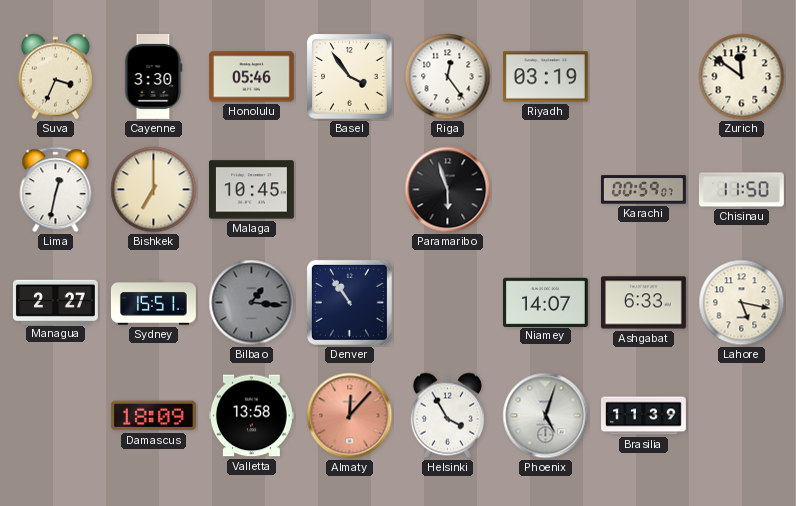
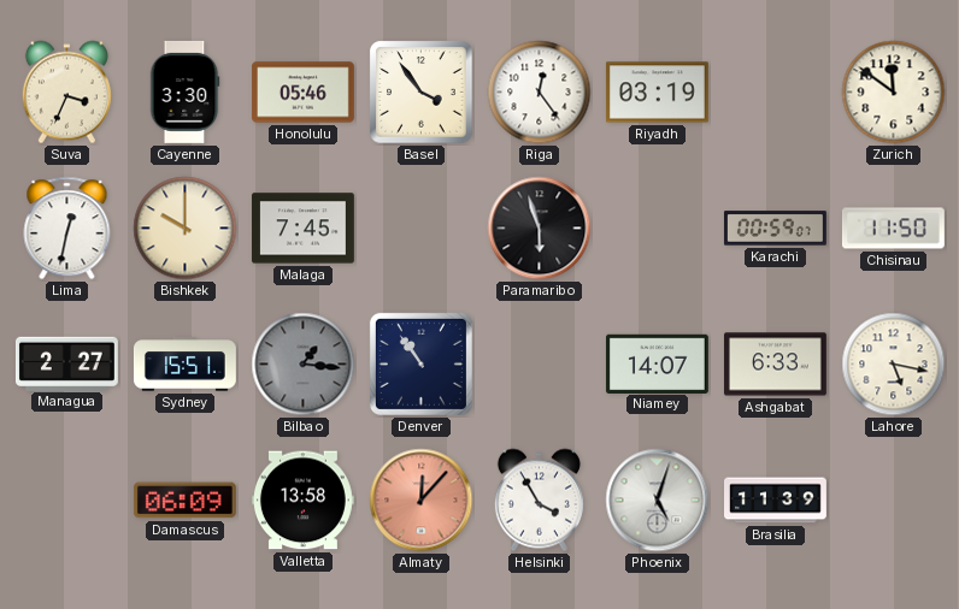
Bishkek: 7:00 -> 10:00 (186, 229)
Malaga: 10:45 -> 7:45 (302, 229)
Damascus: 18:09 -> 06:09 (184, 501)
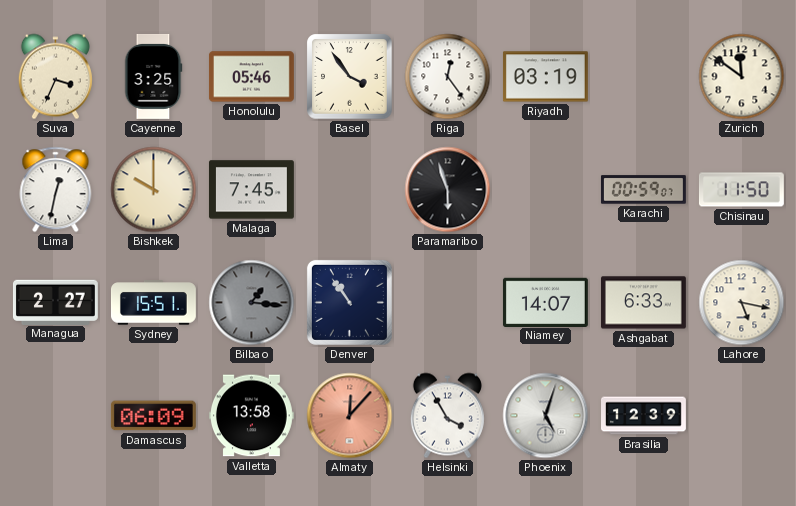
Cayenne: 3:30 -> 3:25 (153, 76)
Brasilia: 11:39 -> 12:39 (644, 416)
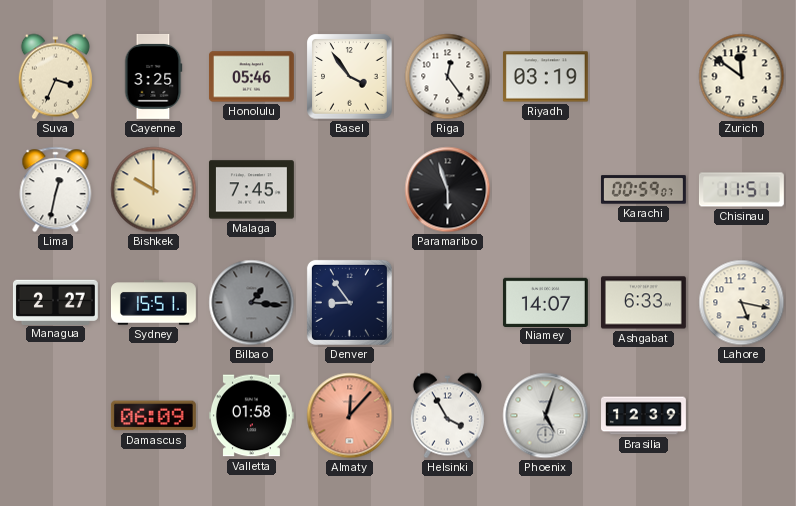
Chisinau: 11:50 -> 11:51 (741, 190)
Denver: 10:54 -> 8:54 (349, 302)
Valletta: 13:58 -> 01:58 (251, 416)
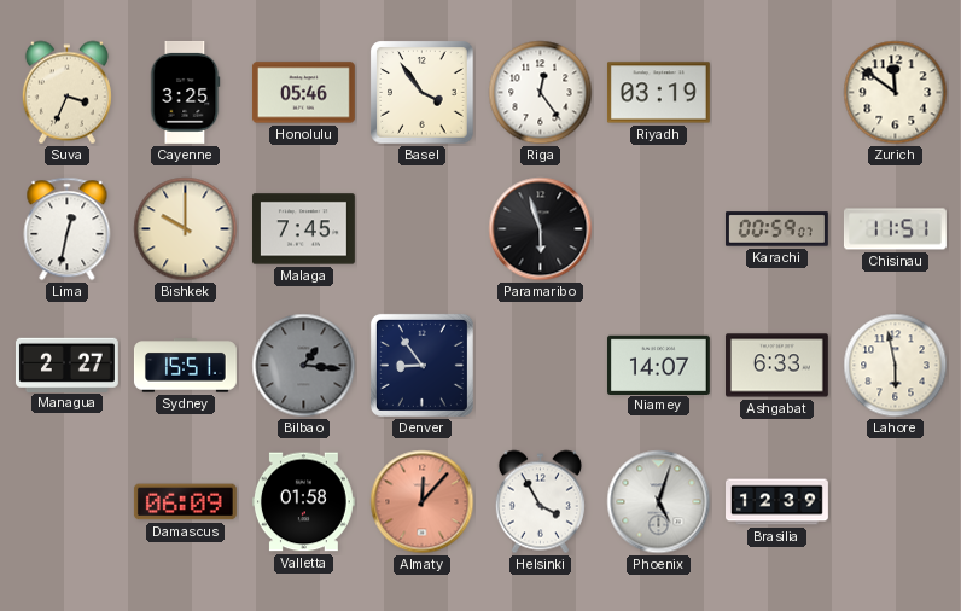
Lahore: 5:17 -> 5:58 (896, 366)
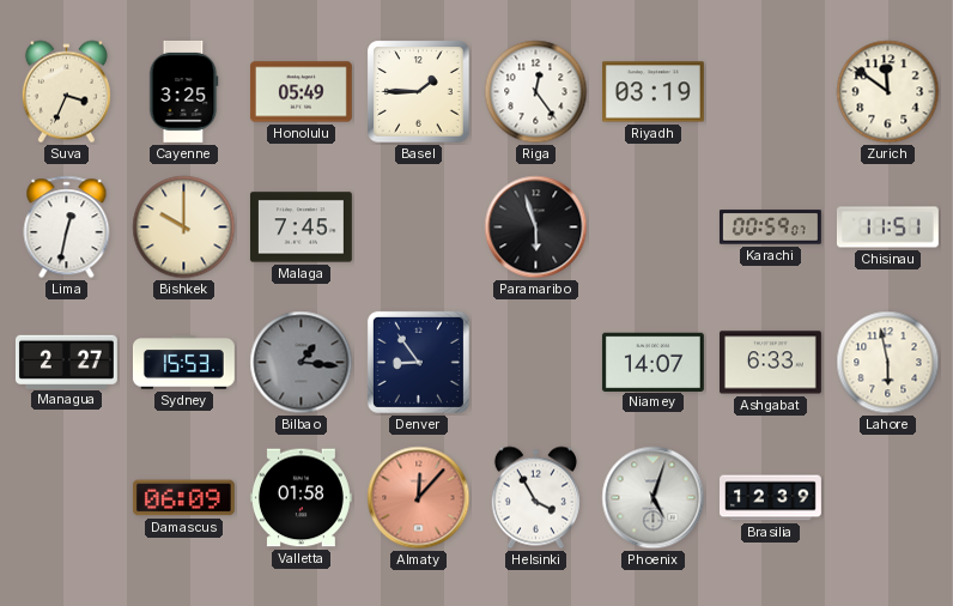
Honolulu: 05:46 -> 05:49 (301, 92)
Basel: 3:54 -> 1:45 (419, 92)
Sydney: 15:51 -> 15:53 (183, 363)
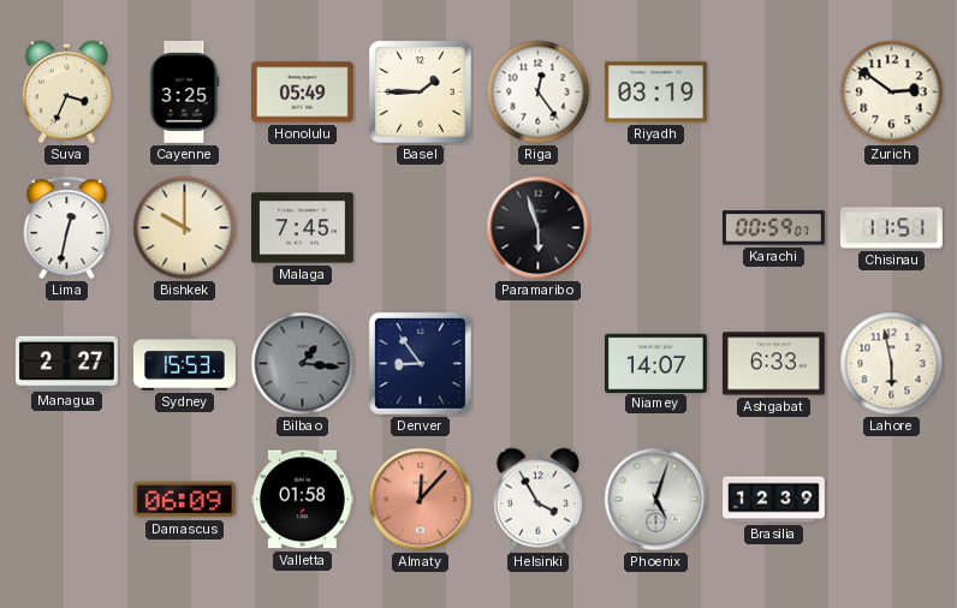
Zurich: 11:51 -> 2:51 (892, 93)
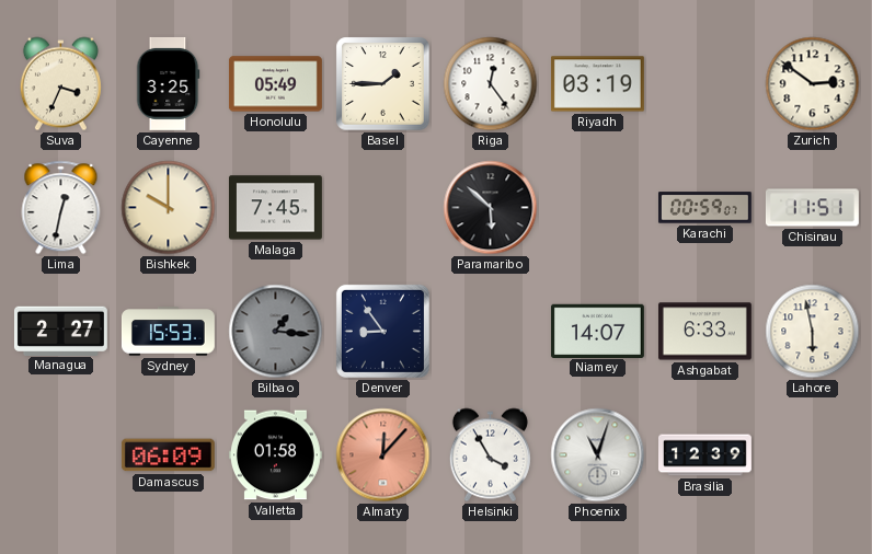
Paramaribo: 5:57 -> 5:52 (491, 208)
Phoenix: 5:03 -> 11:03 (598, 455)
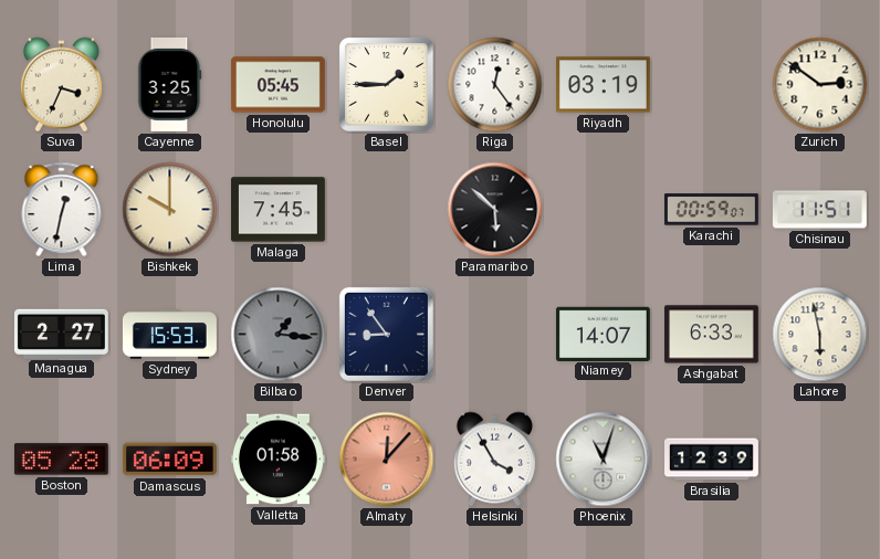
Honolulu: 05:49 -> 05:45 (277, 85)
Boston: none -> 05:28 (61, 460)
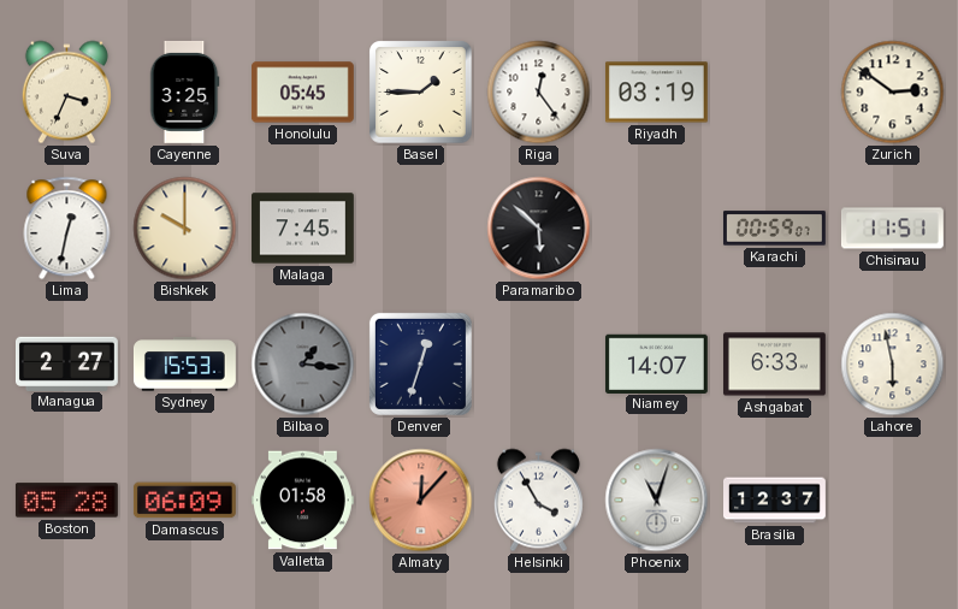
Denver: 8:54 -> 12:33 (420, 363)
Brasilia: 12:39 -> 12:37 (775, 501)
